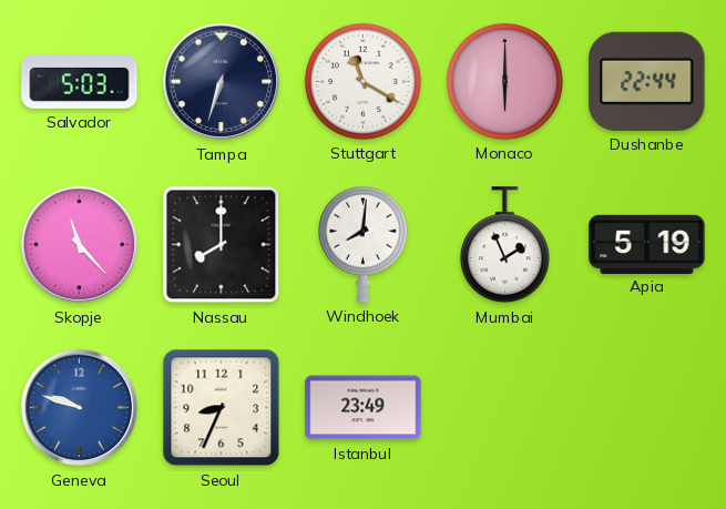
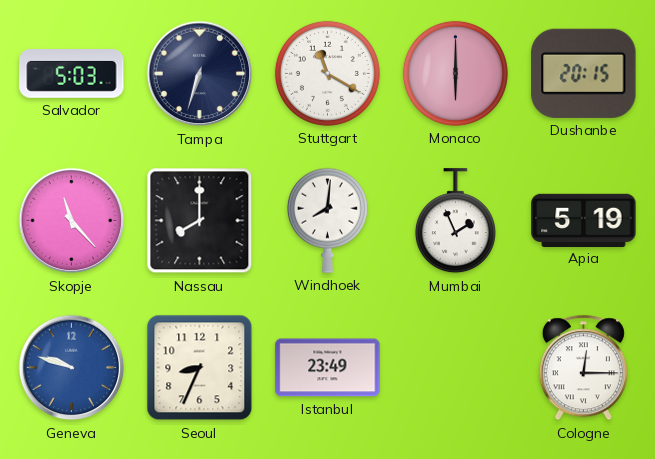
Dushanbe: 22:44 -> 20:15 (584, 73)
Cologne: none -> 12:15 (583, 368)
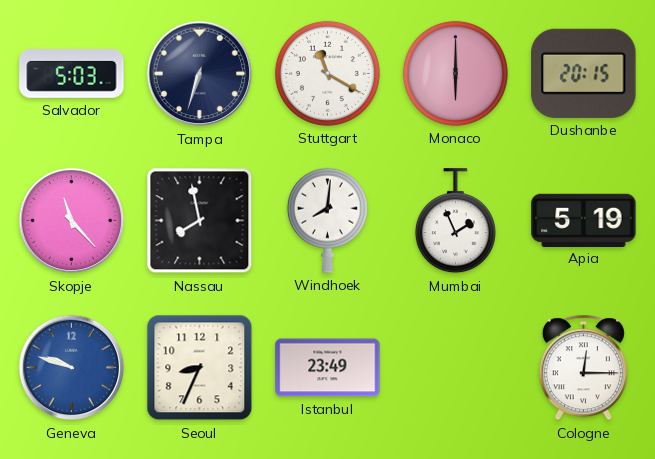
Nassau: 8:00 -> 7:58 (200, 221)
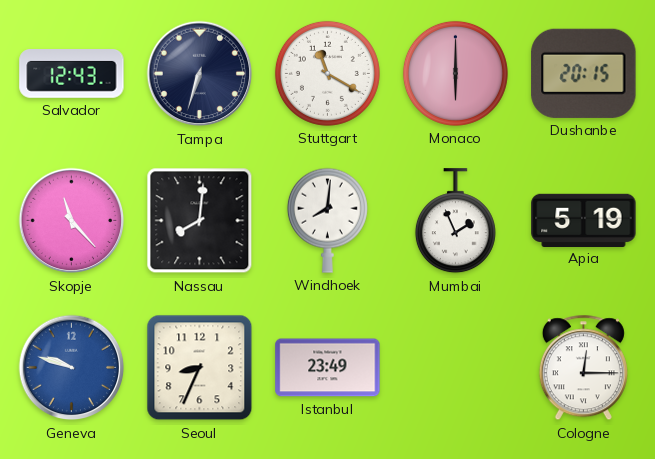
Salvador: 5:03 -> 12:43 (72, 74)
Nassau: 7:58 -> 8:01 (200, 221)
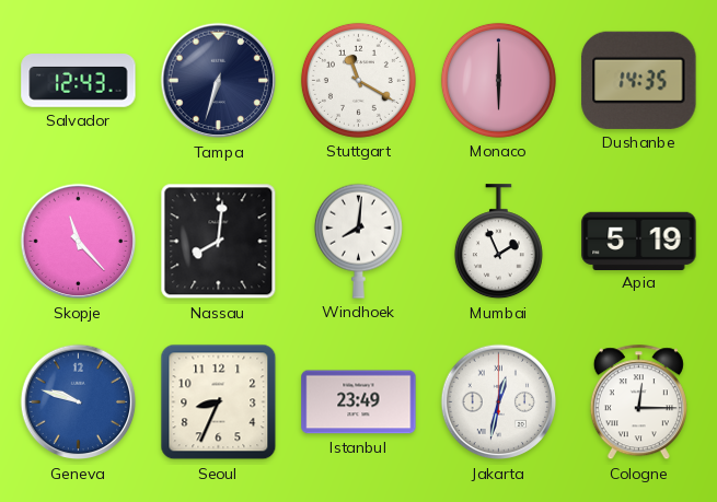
Dushanbe: 20:15 -> 14:35 (639, 80)
Jakarta: none -> 12:32 (499, 402)
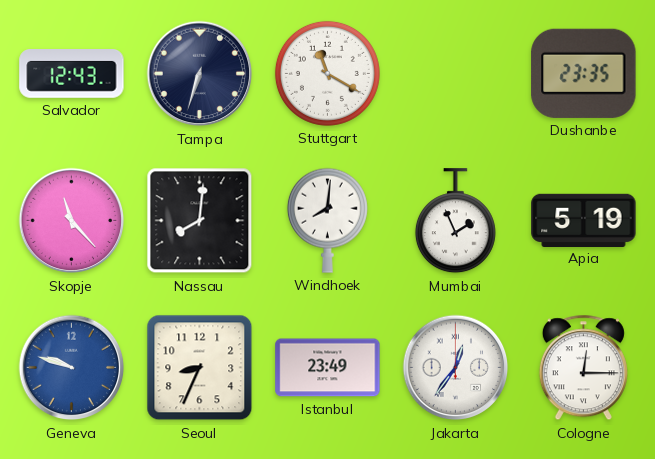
Monaco: 6:00 -> none (498, 80)
Dushanbe: 14:35 -> 23:35 (584, 73)
Jakarta: 12:32 -> 12:36 (456, 368)
